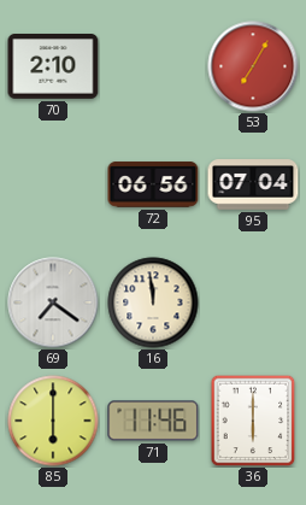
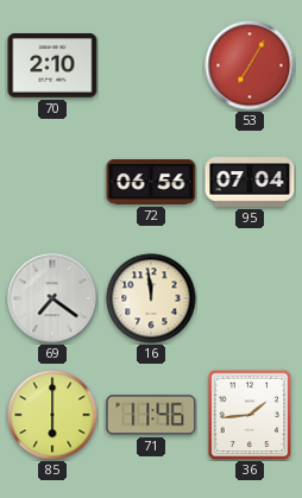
36: 6:00 -> 1:44 (250, 415)
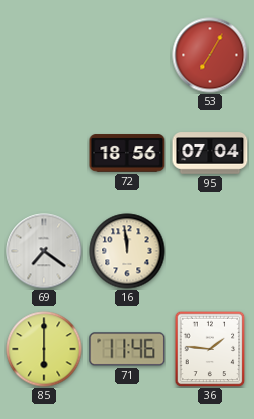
70: 2:10 -> none (52, 65)
72: 06:56 -> 18:56 (127, 153)
36: 1:44 -> 1:46 (210, 349)
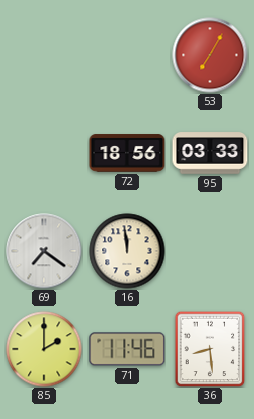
95: 07:04 -> 03:33 (210, 153)
85: 6:00 -> 2:00 (44, 349)
36: 1:46 -> 8:29 (210, 349)
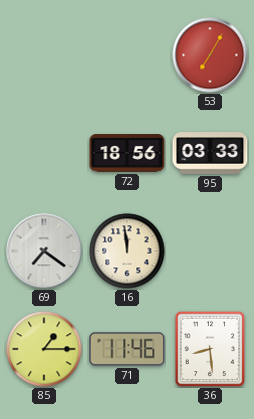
85: 2:00 -> 1:15 (44, 349)
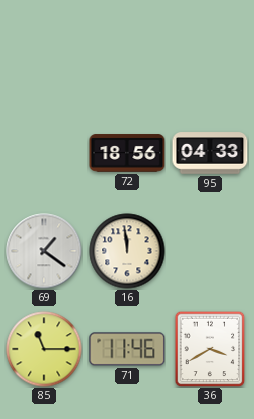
53: 7:05 -> none (210, 55)
95: 03:33 -> 04:33 (210, 153)
69: 7:21 -> 1:21 (44, 251)
85: 1:15 -> 11:15 (44, 349)
36: 8:29 -> 3:40 (210, 349)
